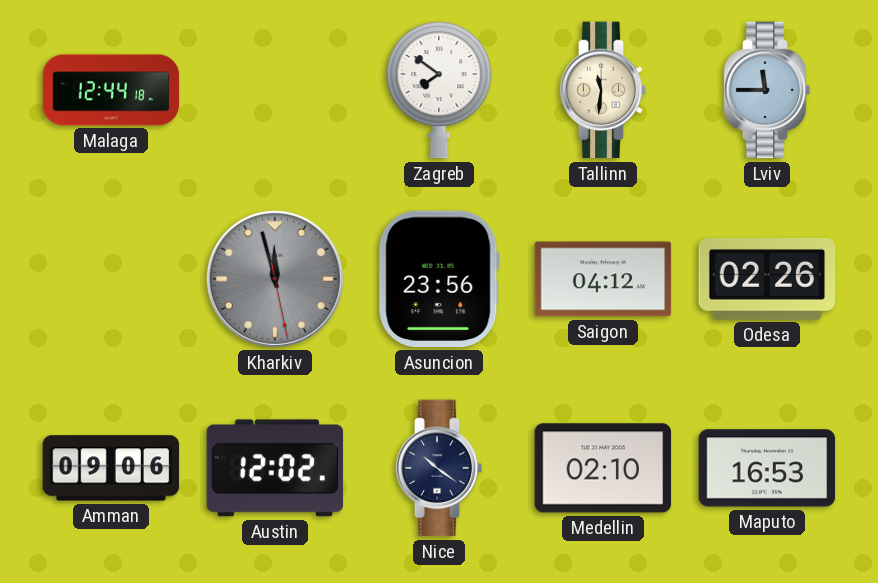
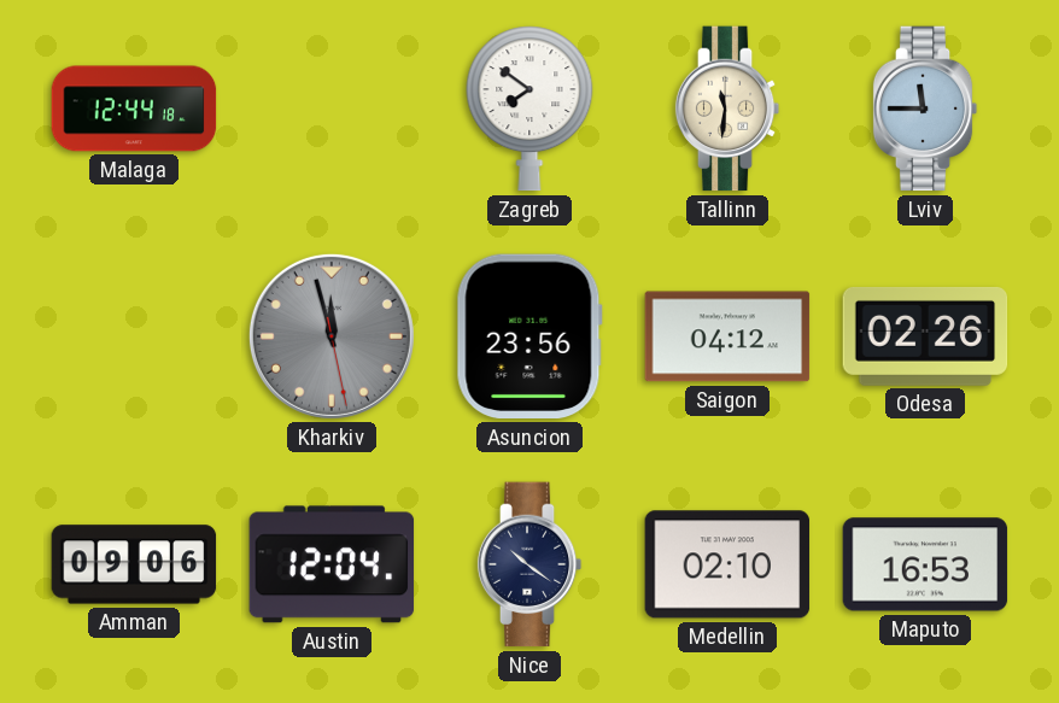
Austin: 12:02 -> 12:04 (332, 564)
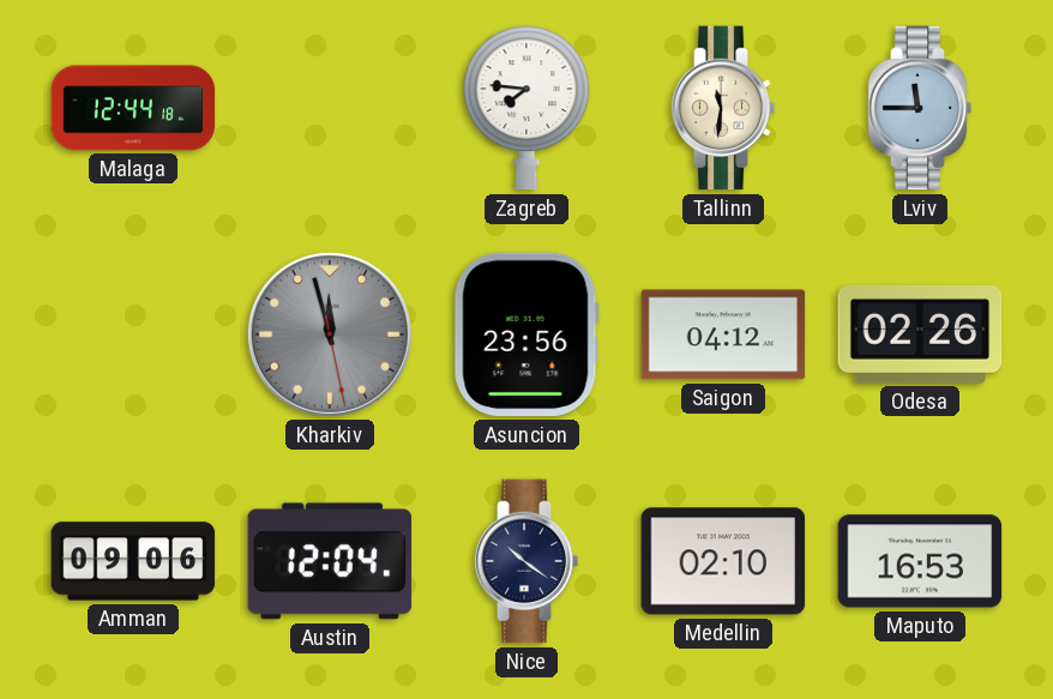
Zagreb: 7:51 -> 7:46 (526, 108)
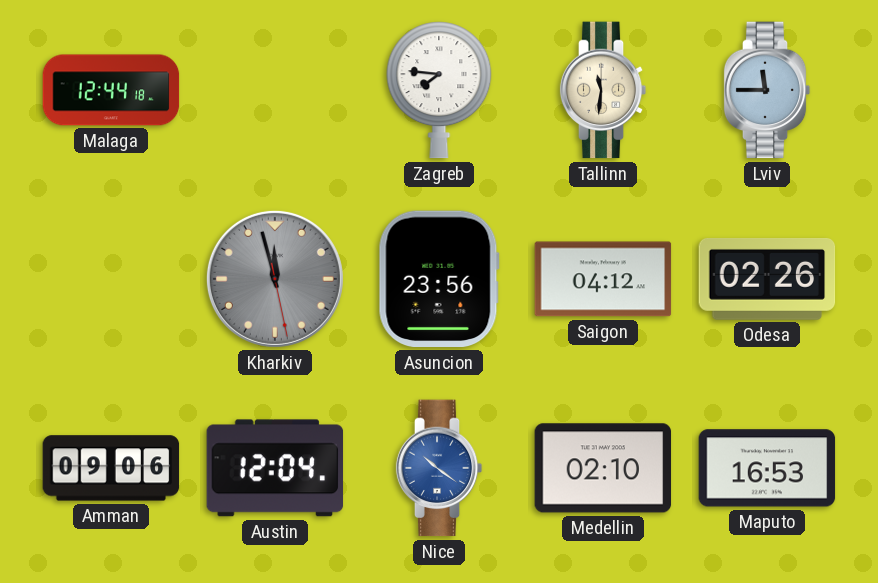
Nice dial: navy -> blue (439, 468)
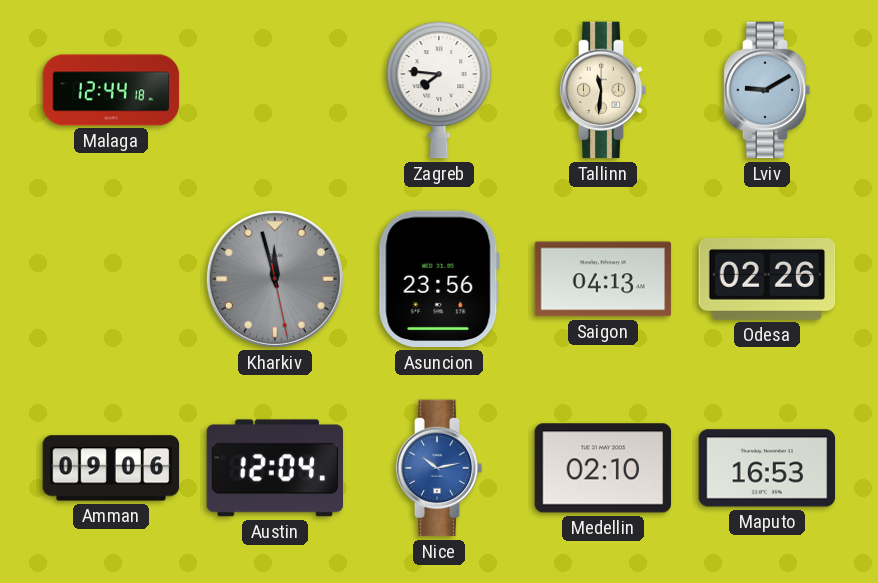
Lviv: 11:45 -> 9:10 (767, 90)
Saigon: 04:12 -> 04:13 (603, 279)
Nice: 10:21 -> 10:13 (439, 468)
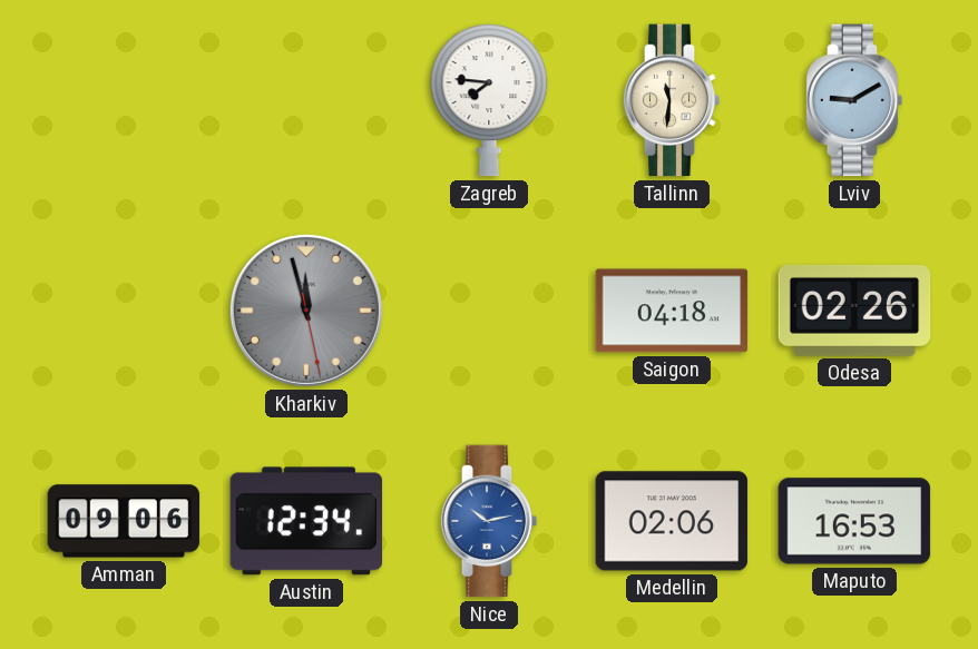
Malaga: 12:44 -> none (111, 90)
Asuncion: 23:56 -> none (439, 279)
Saigon: 04:13 -> 04:18 (672, 311)
Austin: 12:04 -> 12:34 (306, 521)
Medellin: 02:10 -> 02:06 (672, 521)
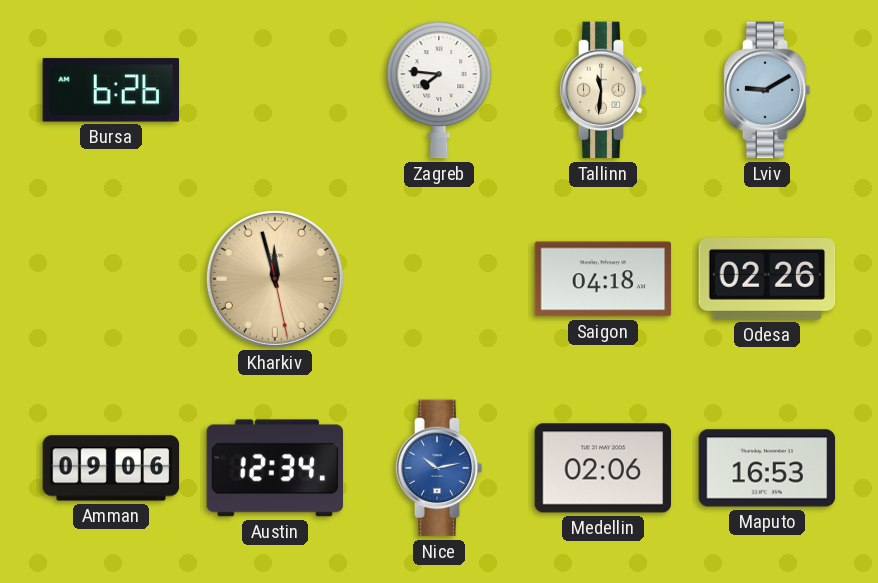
Bursa: none -> 6:26 (111, 90)
Kharkiv dial: grey -> champagne (275, 279)
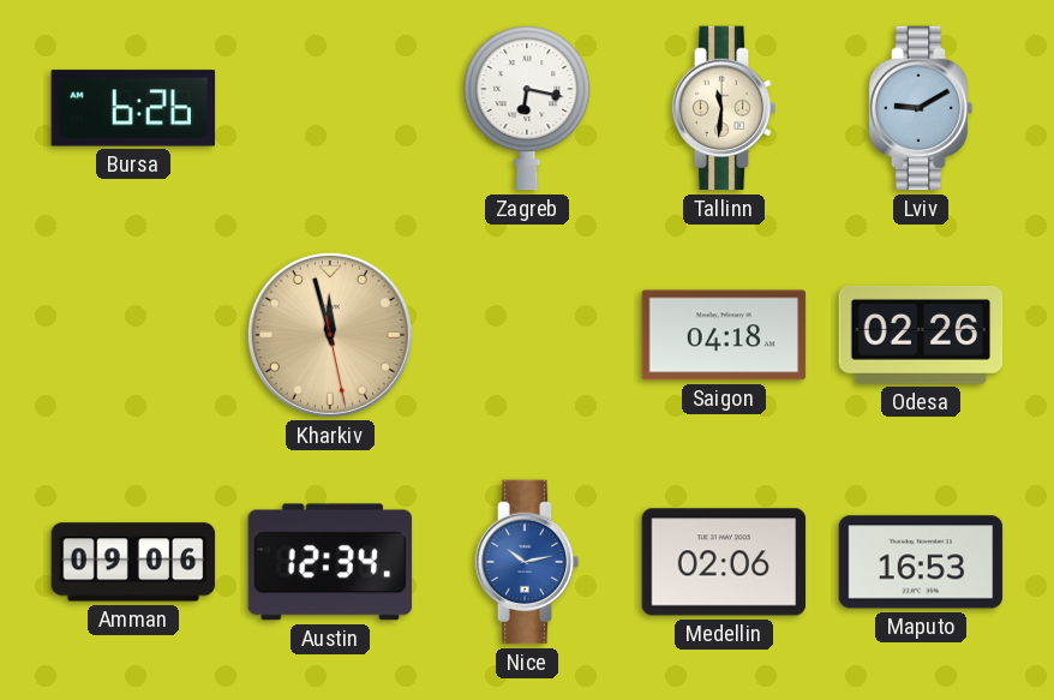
Zagreb: 7:46 -> 6:17 (527, 108)
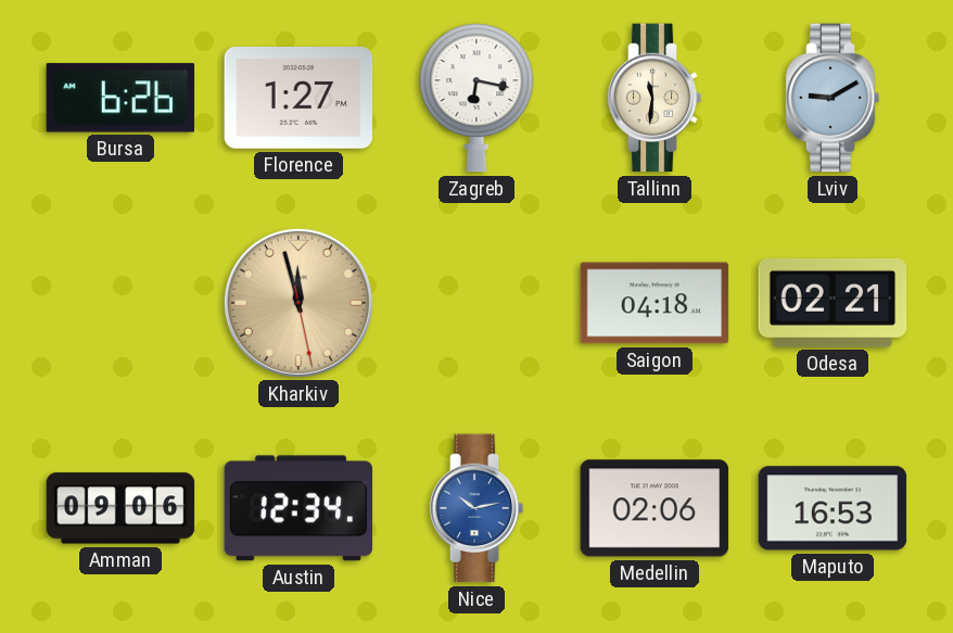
Florence: none -> 1:27 (298, 99)
Odesa: 02:26 -> 02:21 (833, 303)
